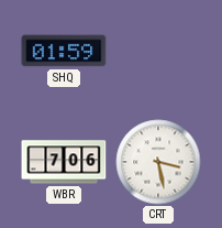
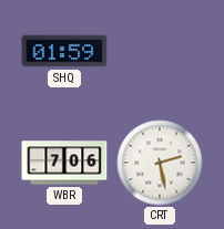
CRT: 3:28 -> 2:28 (160, 163)
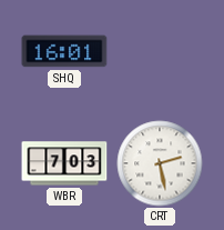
SHQ: 01:59 -> 16:01 (64, 51)
WBR: 7:06 -> 7:03 (64, 163)
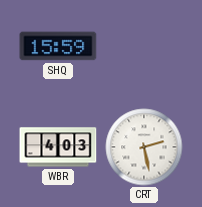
SHQ: 16:01 -> 15:59 (58, 46)
WBR: 7:03 -> 4:03 (58, 147)
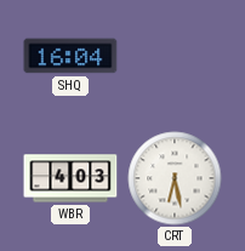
SHQ: 15:59 -> 16:04 (70, 56)
CRT: 2:28 -> 6:28 (175, 178)
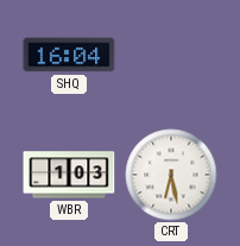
WBR: 4:03 -> 1:03 (69, 175)
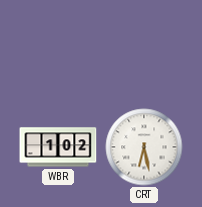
SHQ: 16:04 -> none (69, 55)
WBR: 1:03 -> 1:02 (58, 147)
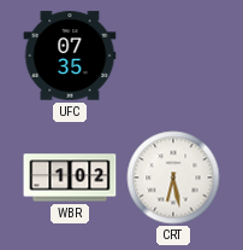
UFC: none -> 07:35 (70, 56)
